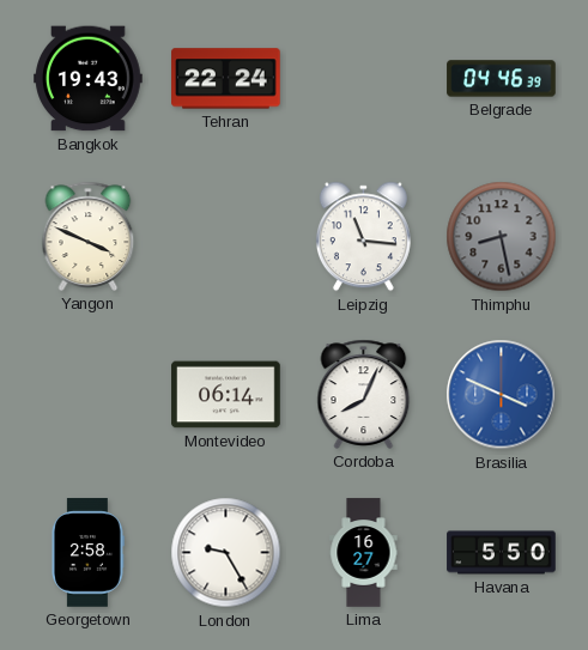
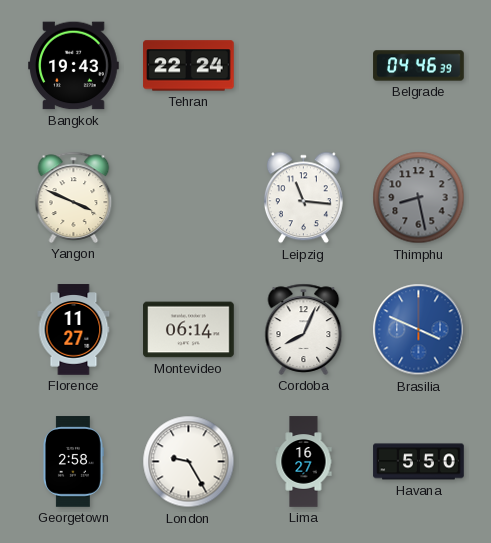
Florence: none -> 11:27 (74, 330)
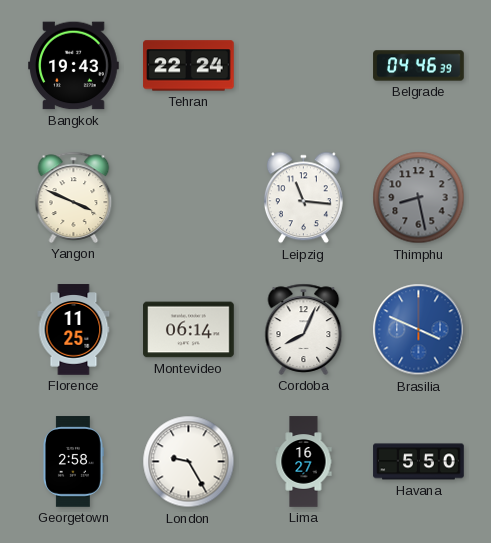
Florence: 11:27 -> 11:25 (74, 330)
